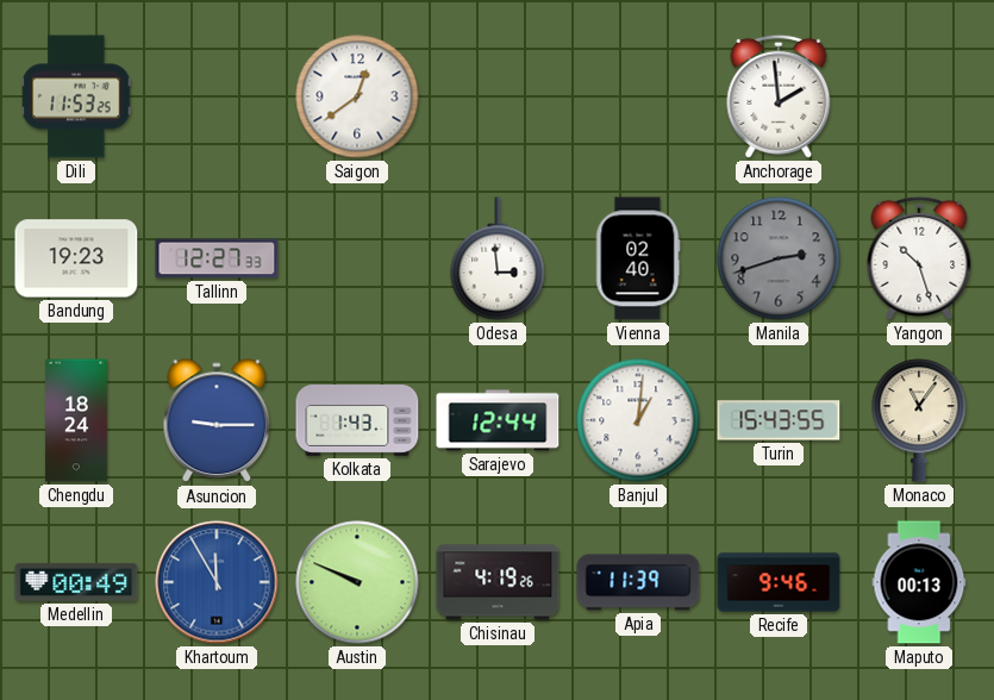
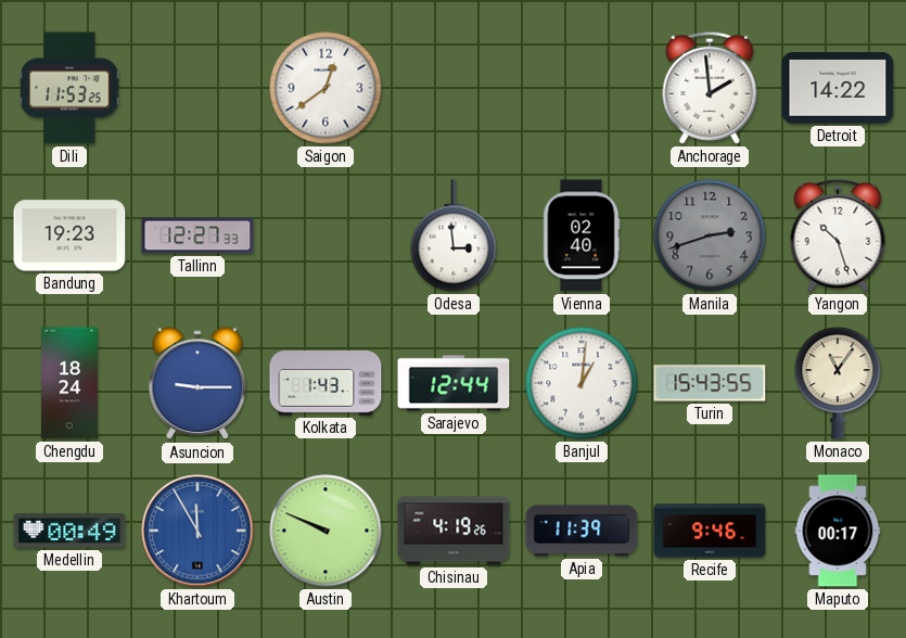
Detroit: none -> 14:22 (838, 89)
Maputo: 00:13 -> 00:17 (838, 531)
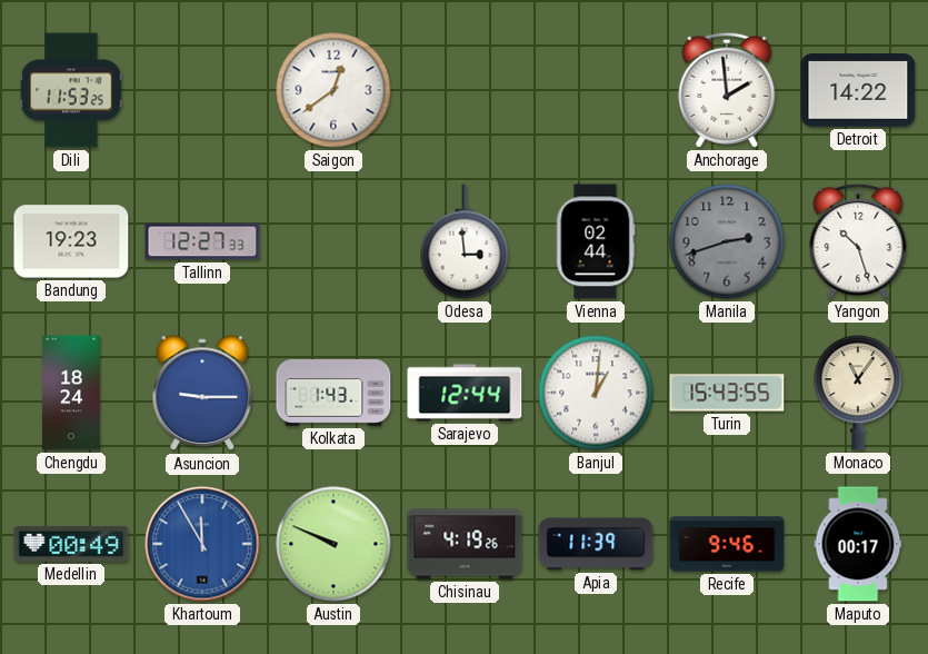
Vienna: 02:40 -> 02:44 (596, 241)
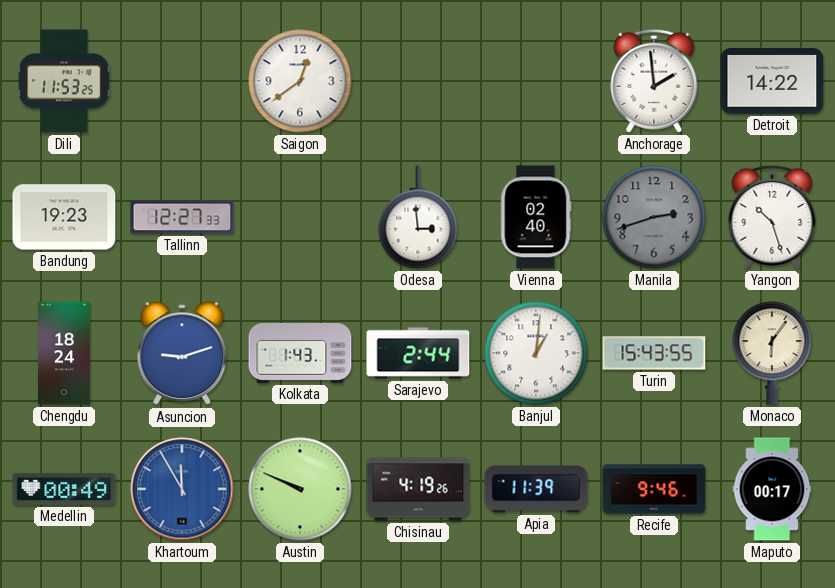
Vienna: 02:44 -> 02:40 (536, 217)
Asuncion: 9:15 -> 9:12 (182, 354)
Sarajevo: 12:44 -> 2:44 (418, 353)
Monaco: 11:06 -> 6:06 (772, 353)
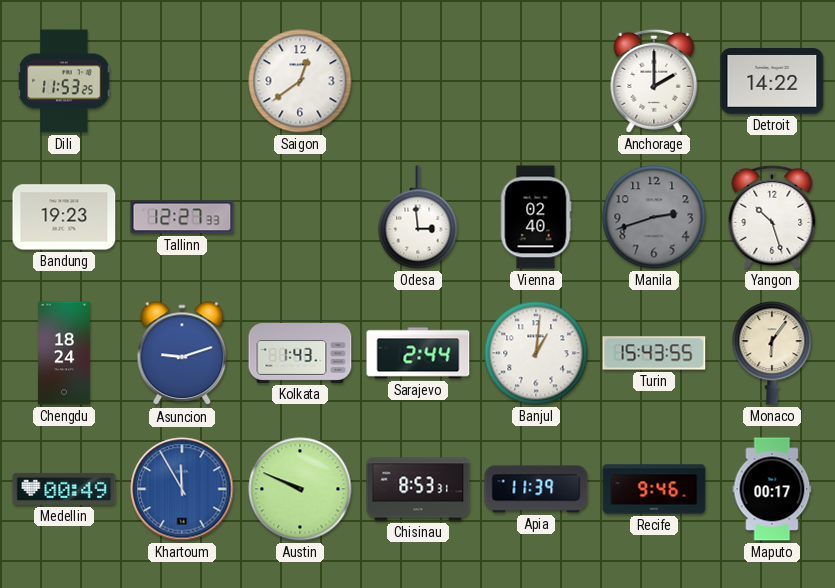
Anchorage: 1:59 -> 2:00 (654, 81)
Chisinau: 4:19 -> 8:53 (418, 489)
